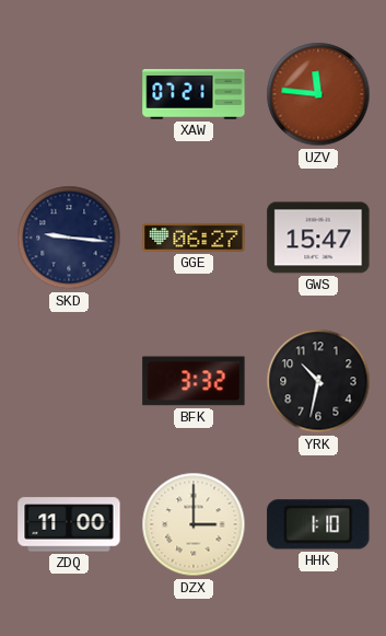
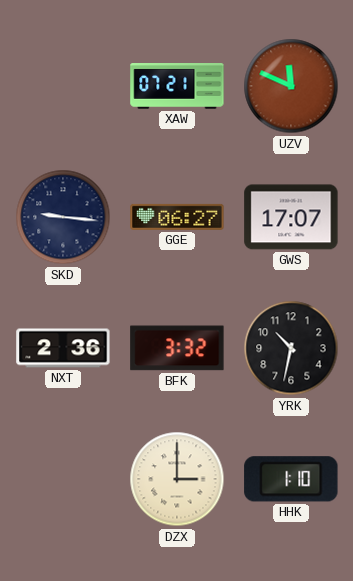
UZV: 11:46 -> 11:49 (291, 86)
GWS: 15:47 -> 17:07 (291, 217)
NXT: none -> 2:36 (63, 348)
ZDQ: 11:00 -> none (69, 524)
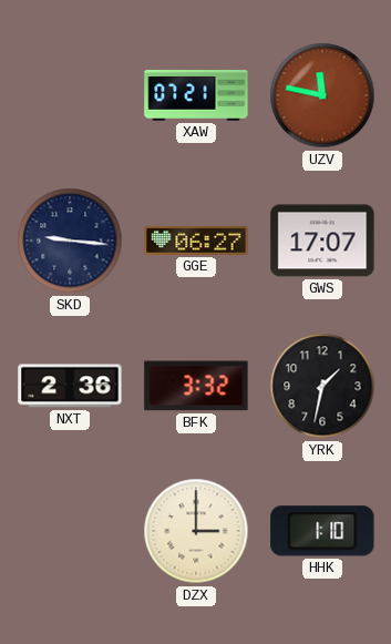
UZV: 11:49 -> 11:47 (322, 95)
YRK: 10:32 -> 1:32 (322, 386)
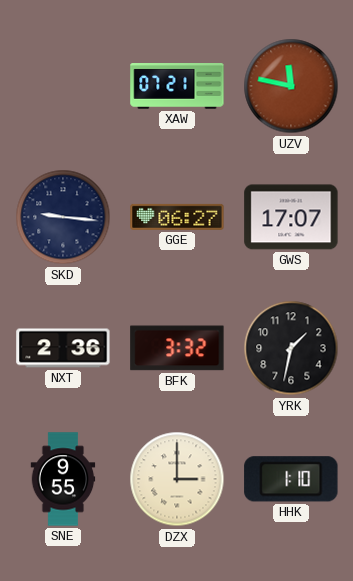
SNE: none -> 9:55 (63, 479)
